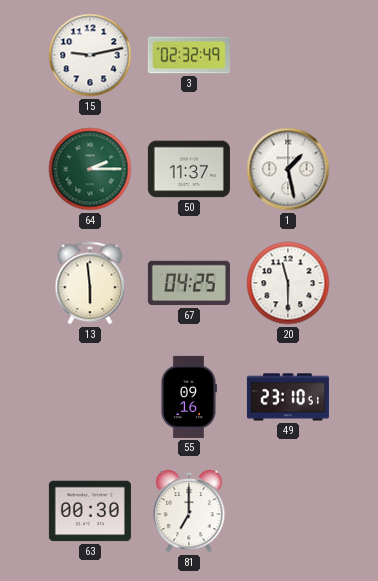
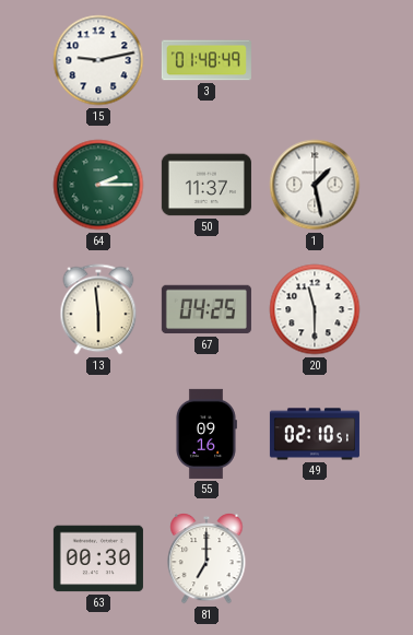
3: 02:32 -> 01:48 (206, 60)
49: 23:10 -> 02:10 (315, 434)
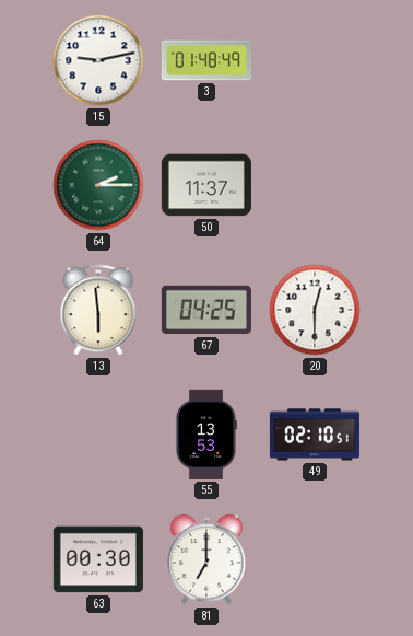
1: 1:28 -> none (315, 185)
20: 11:30 -> 12:30 (315, 310)
55: 09:16 -> 13:53 (205, 435)
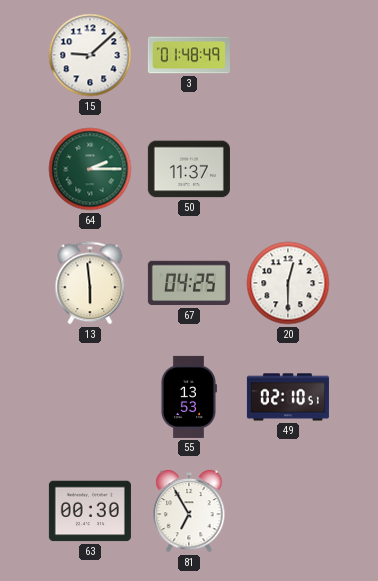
15: 9:13 -> 9:08 (90, 55)
81: 7:00 -> 6:55 (189, 511)
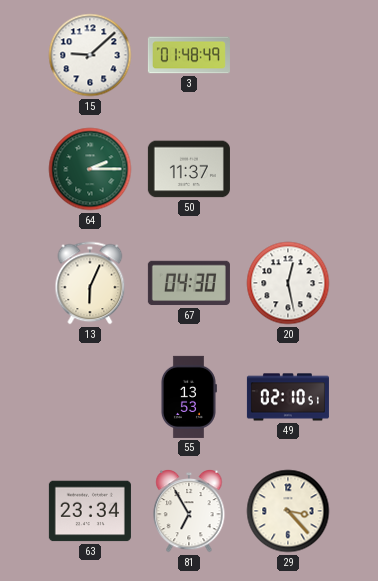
13: 5:59 -> 6:04 (90, 283)
67: 04:25 -> 04:30 (189, 283)
20: 12:30 -> 12:28 (288, 283)
63: 00:30 -> 23:34 (90, 511)
29: none -> 3:23 (288, 511)
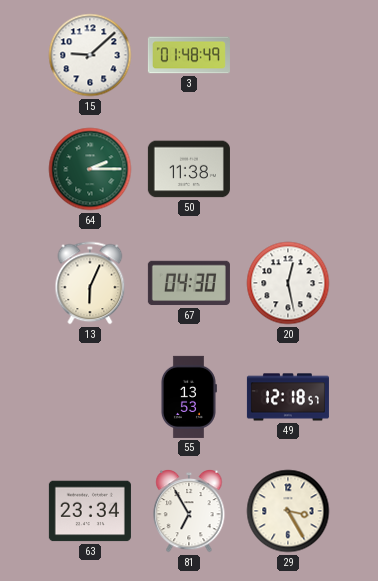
50: 11:37 -> 11:38 (189, 169)
49: 02:10 -> 12:18 (288, 397)
29: 3:23 -> 3:25 (288, 511)
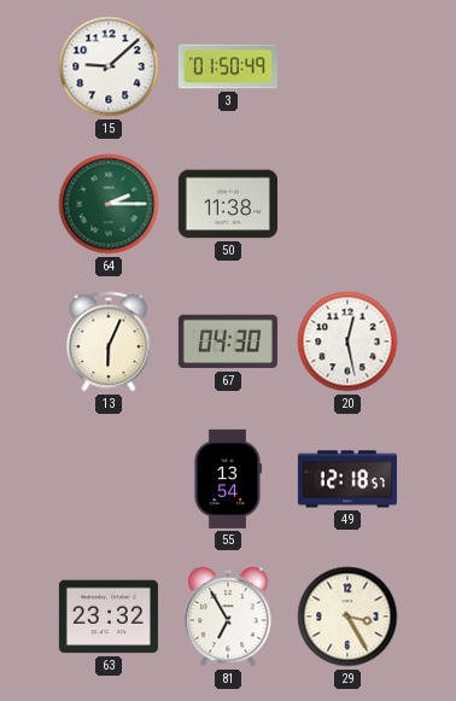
3: 01:48 -> 01:50 (228, 66)
55: 13:53 -> 13:54 (227, 479)
63: 23:34 -> 23:32 (109, 617)
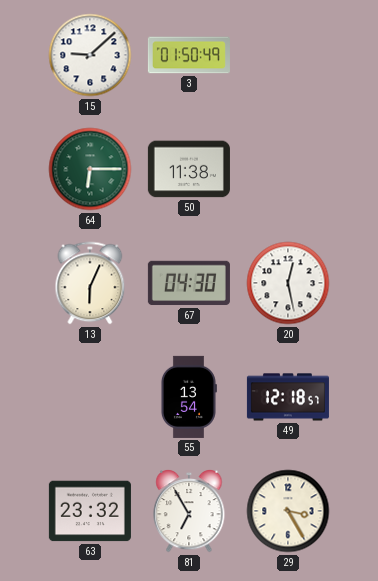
64: 2:15 -> 6:15 (90, 169)
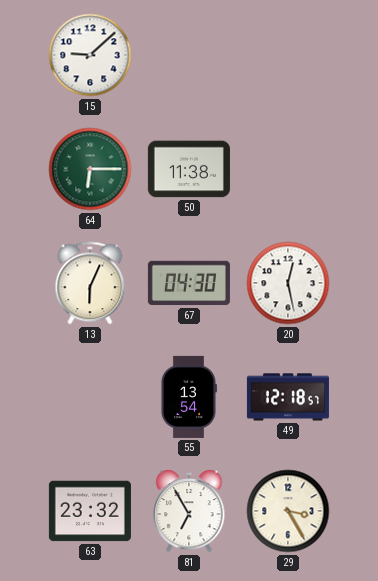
3: 01:50 -> none (189, 55)
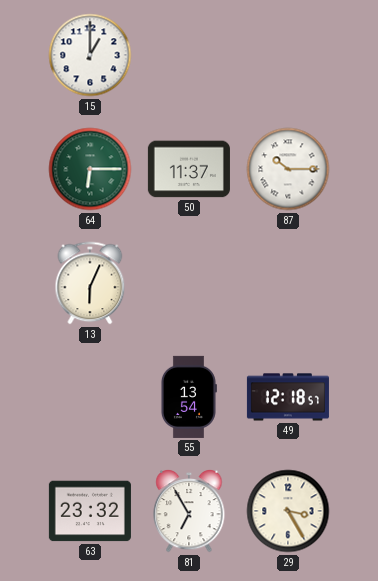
15: 9:08 -> 1:00 (90, 55)
50: 11:38 -> 11:37 (189, 169)
87: none -> 10:15 (288, 169)
67: 04:30 -> none (189, 283)
20: 12:28 -> none (288, 283)
